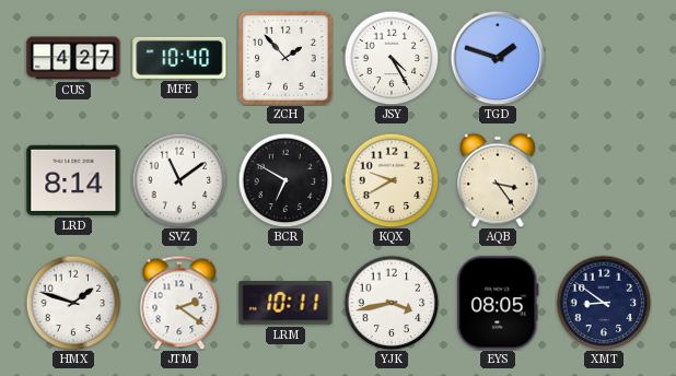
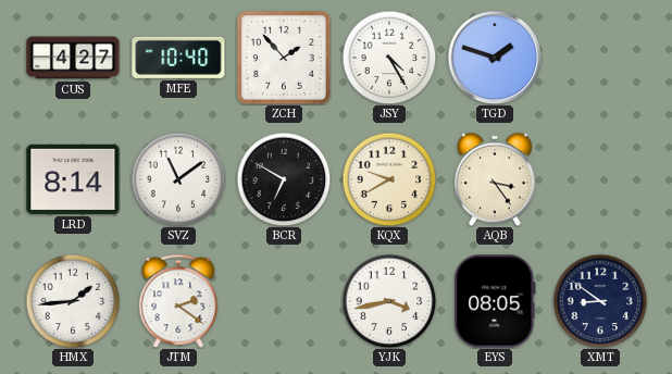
HMX: 1:48 -> 1:44 (73, 301)
LRM: 10:11 -> none (285, 303)
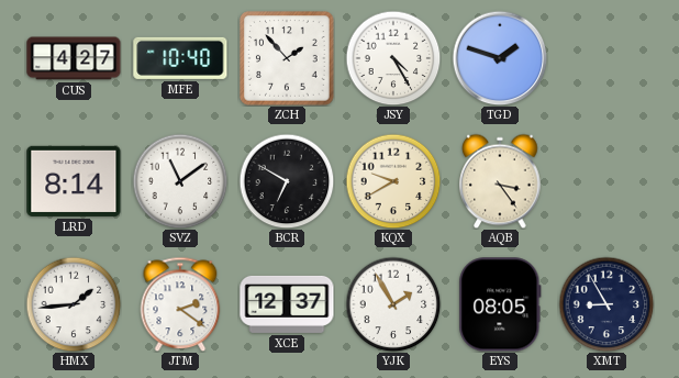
XCE: none -> 12:37 (287, 304)
YJK: 3:43 -> 1:55 (393, 304)
XMT: 8:51 -> 8:55 (606, 304)
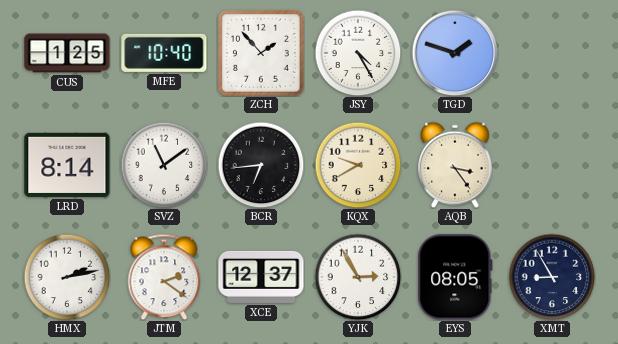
CUS: 4:27 -> 1:25 (67, 53)
BCR: 6:50 -> 6:44 (261, 165)
HMX: 1:44 -> 2:13 (67, 277)
YJK: 1:55 -> 2:55 (358, 277)
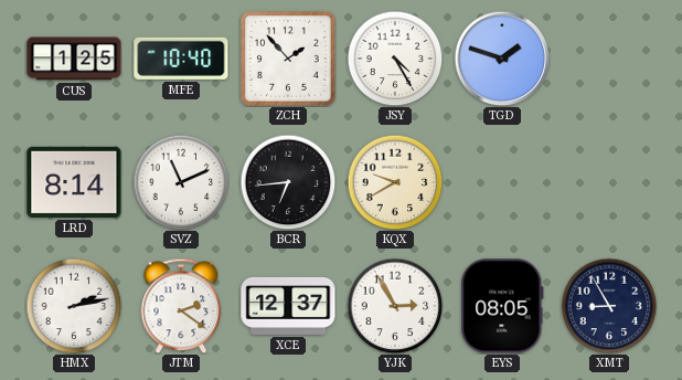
SVZ: 11:09 -> 11:11 (181, 182)
AQB: 3:24 -> none (455, 165)
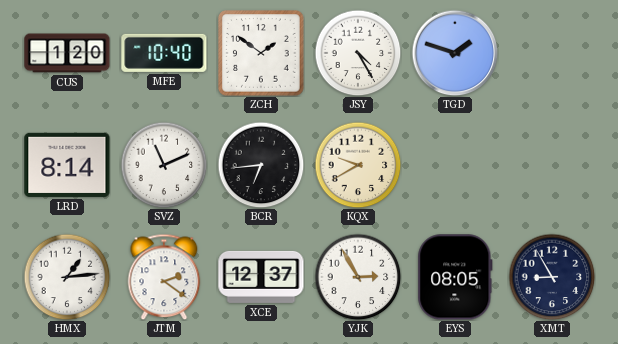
CUS: 1:25 -> 1:20 (67, 53)
ZCH: 1:53 -> 1:51 (261, 53)
HMX: 2:13 -> 1:14 (67, 277)
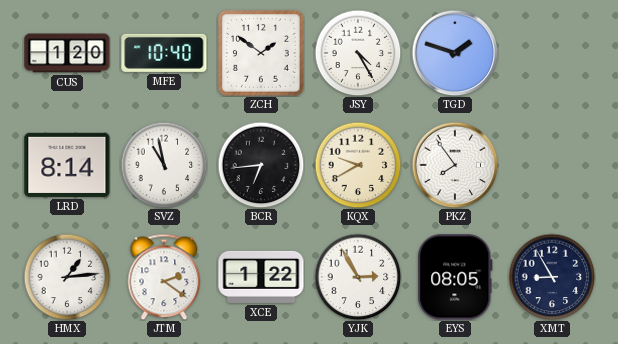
SVZ: 11:11 -> 10:58 (164, 165)
PKZ: none -> 7:54 (455, 165)
XCE: 12:37 -> 1:22 (261, 277)
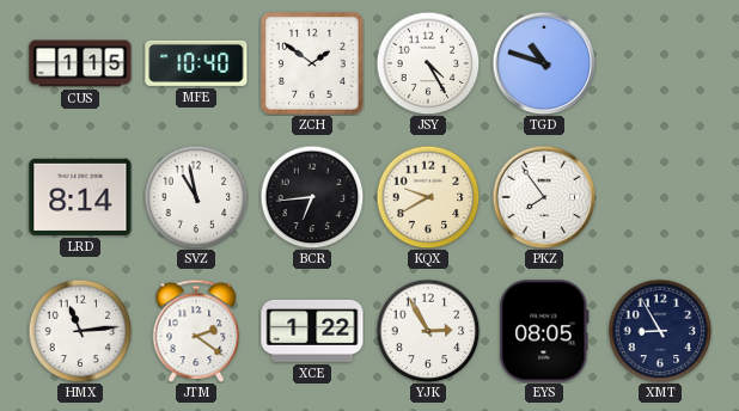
CUS: 1:20 -> 1:15 (80, 63)
TGD: 1:48 -> 10:48 (544, 63)
HMX: 1:14 -> 11:14 (80, 331)
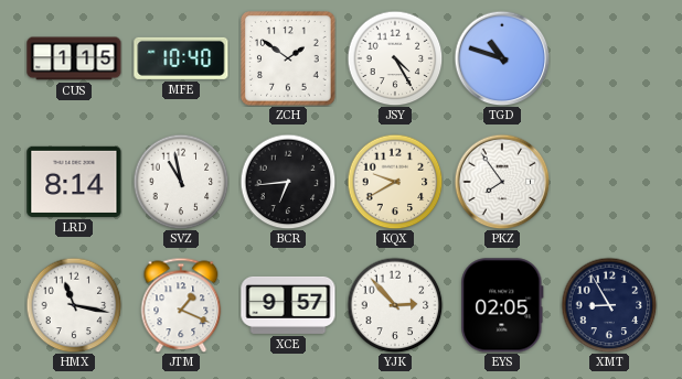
HMX: 11:14 -> 11:17 (74, 305)
JTM: 2:21 -> 1:19 (181, 305)
XCE: 1:22 -> 9:57 (288, 305)
YJK: 2:55 -> 2:53 (395, 305)
EYS: 08:05 -> 02:05 (502, 305)
